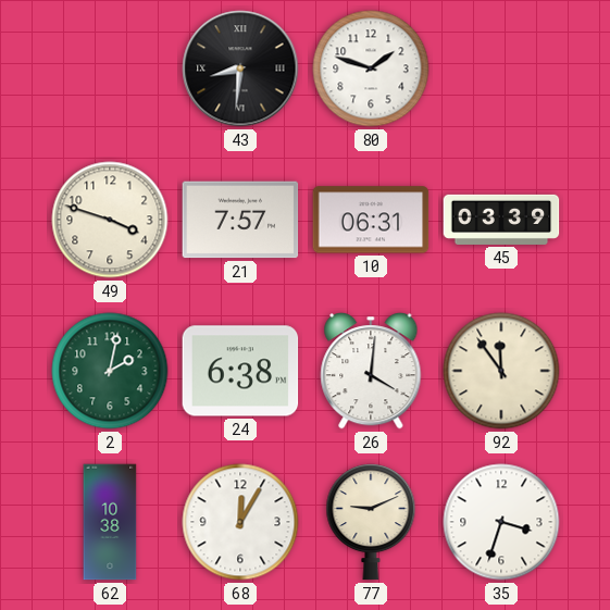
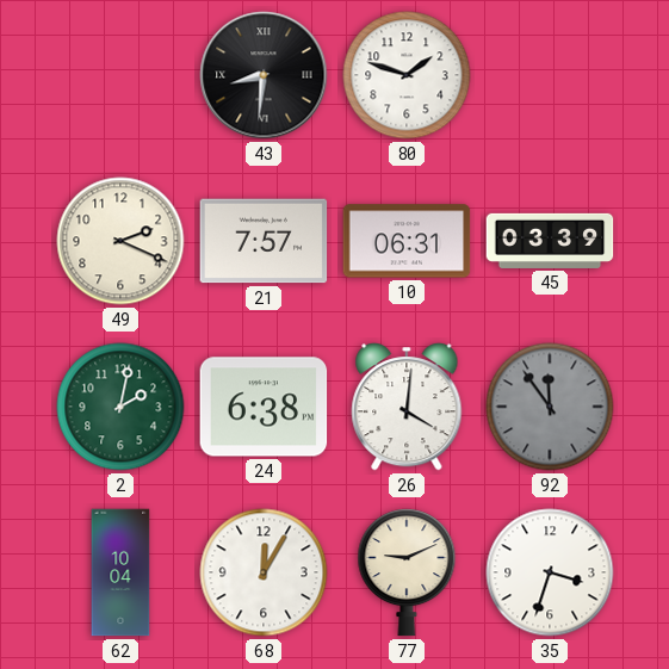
49: 3:48 -> 2:19 (120, 241)
92 dial: cream -> grey (550, 407)
62: 10:38 -> 10:04 (120, 572)
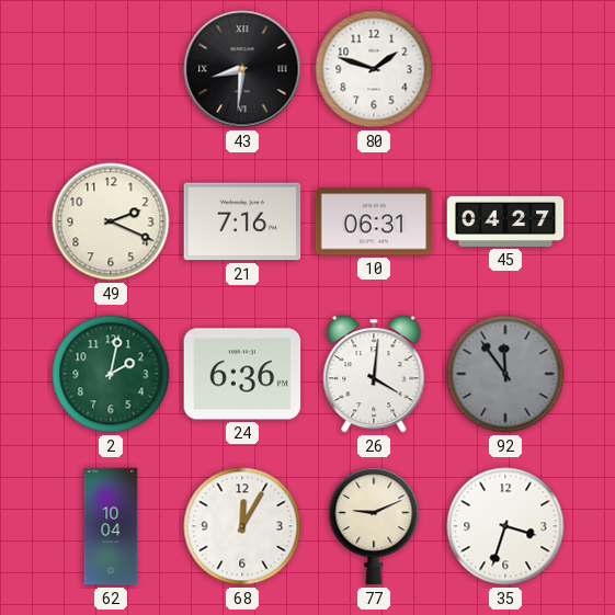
21: 7:57 -> 7:16 (242, 221)
45: 03:39 -> 04:27 (505, 221)
24: 6:38 -> 6:36 (242, 374)
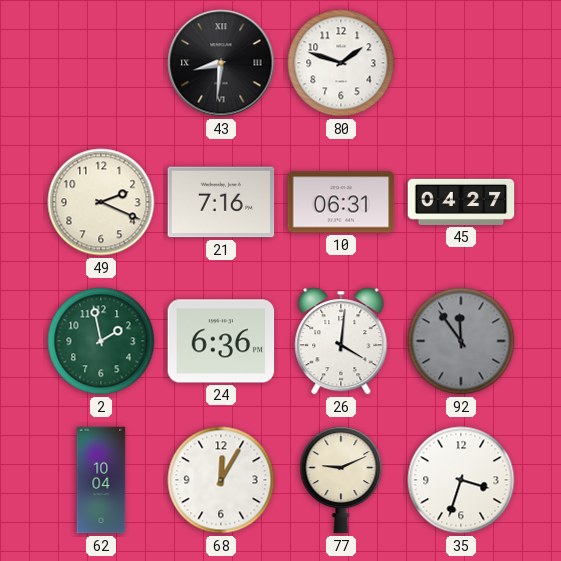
2: 2:02 -> 1:58 (101, 341)
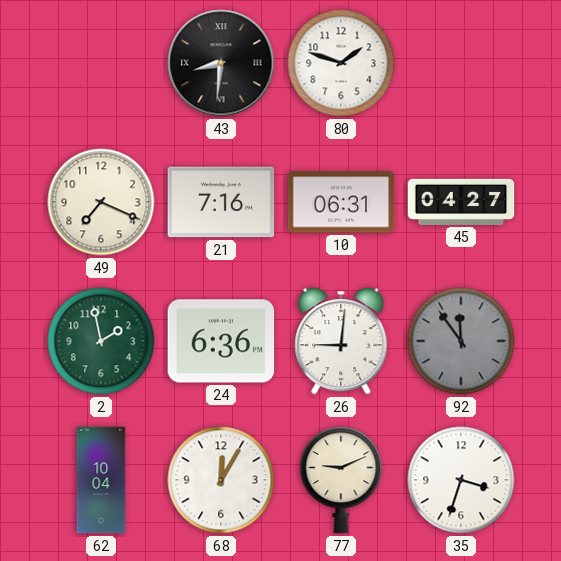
49: 2:19 -> 7:19 (101, 202)
26: 4:01 -> 9:01 (341, 341)
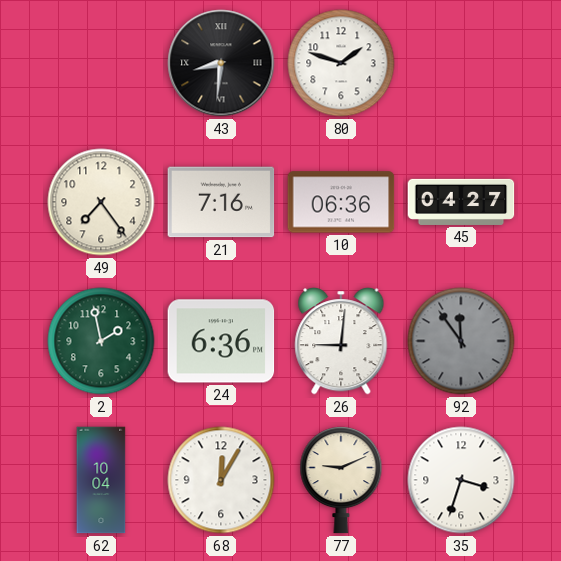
49: 7:19 -> 7:24 (101, 202)
10: 06:31 -> 06:36 (341, 202)
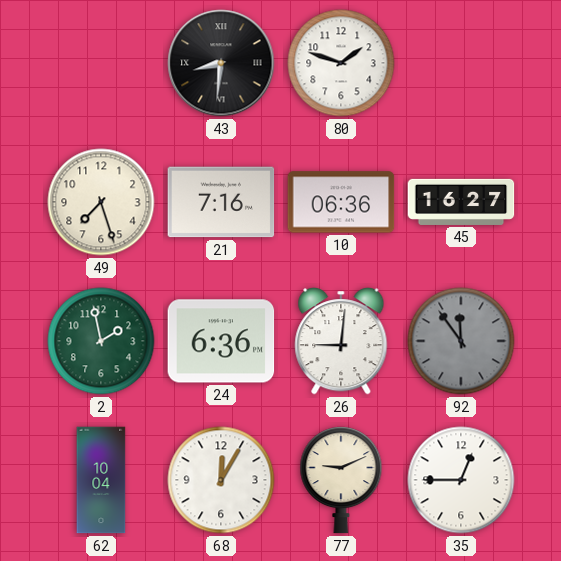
49: 7:24 -> 7:27 (101, 202)
45: 04:27 -> 16:27 (461, 202)
35: 3:33 -> 12:45 (461, 480)
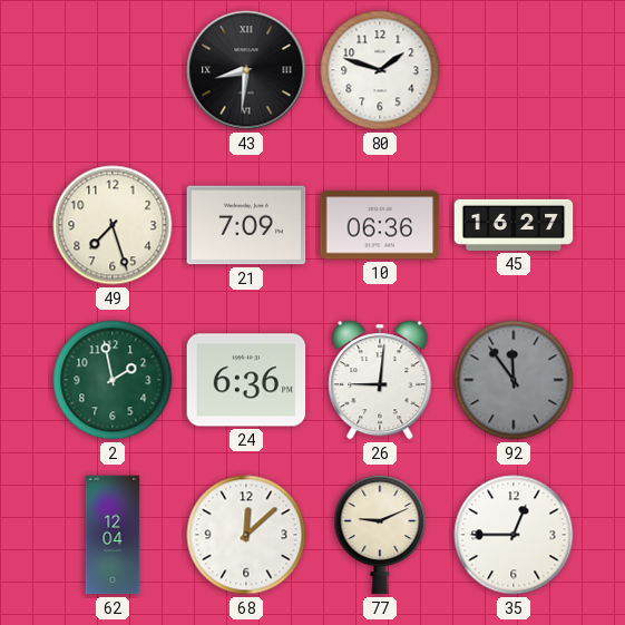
21: 7:16 -> 7:09 (246, 225)
62: 10:04 -> 12:04 (113, 535)
68: 12:05 -> 12:08 (246, 535)
